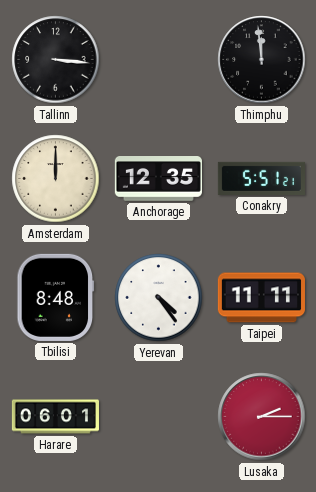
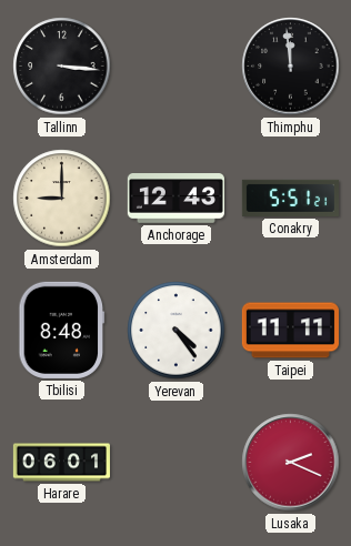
Amsterdam: 12:00 -> 9:00 (62, 199)
Anchorage: 12:35 -> 12:43 (175, 199)
Lusaka: 2:15 -> 2:19 (291, 463)
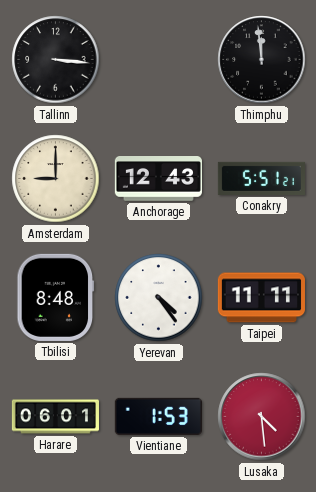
Vientiane: none -> 1:53 (158, 416)
Lusaka: 2:19 -> 4:29 (262, 417)
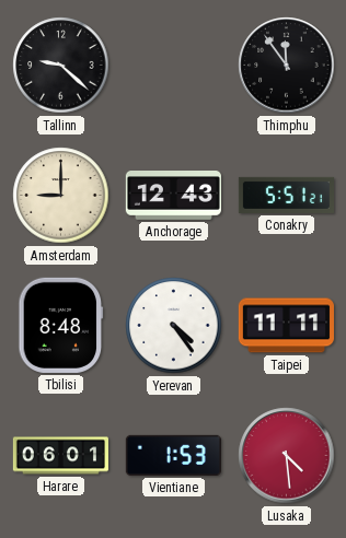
Tallinn: 3:16 -> 9:22 (61, 66)
Thimphu: 11:59 -> 11:54 (287, 66)
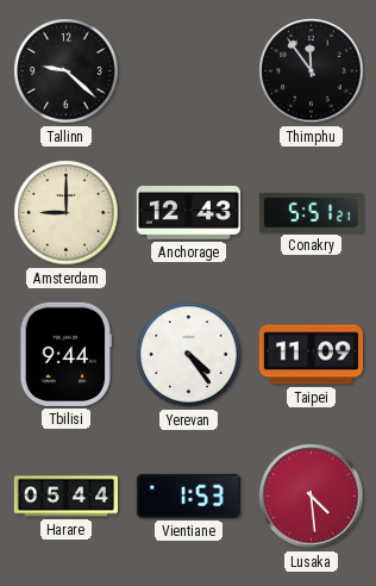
Tbilisi: 8:48 -> 9:44 (67, 354)
Taipei: 11:11 -> 11:09 (311, 355)
Harare: 06:01 -> 05:44 (65, 497)
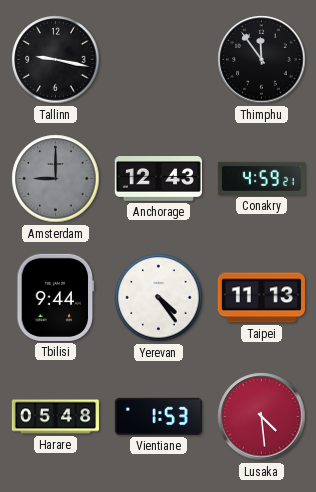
Tallinn: 9:22 -> 9:17 (56, 60)
Amsterdam dial: cream -> grey (56, 179)
Conakry: 5:51 -> 4:59 (261, 178)
Taipei: 11:09 -> 11:13 (261, 298)
Harare: 05:44 -> 05:48 (55, 417)
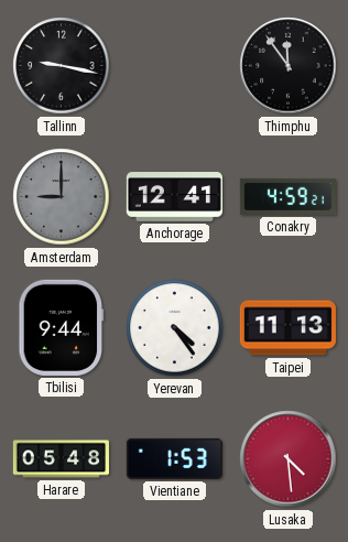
Anchorage: 12:43 -> 12:41 (174, 197)
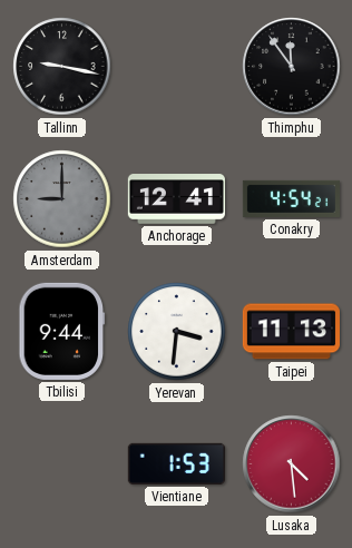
Conakry: 4:59 -> 4:54 (291, 198)
Yerevan: 4:24 -> 3:31 (177, 332)
Harare: 05:48 -> none (61, 459)
